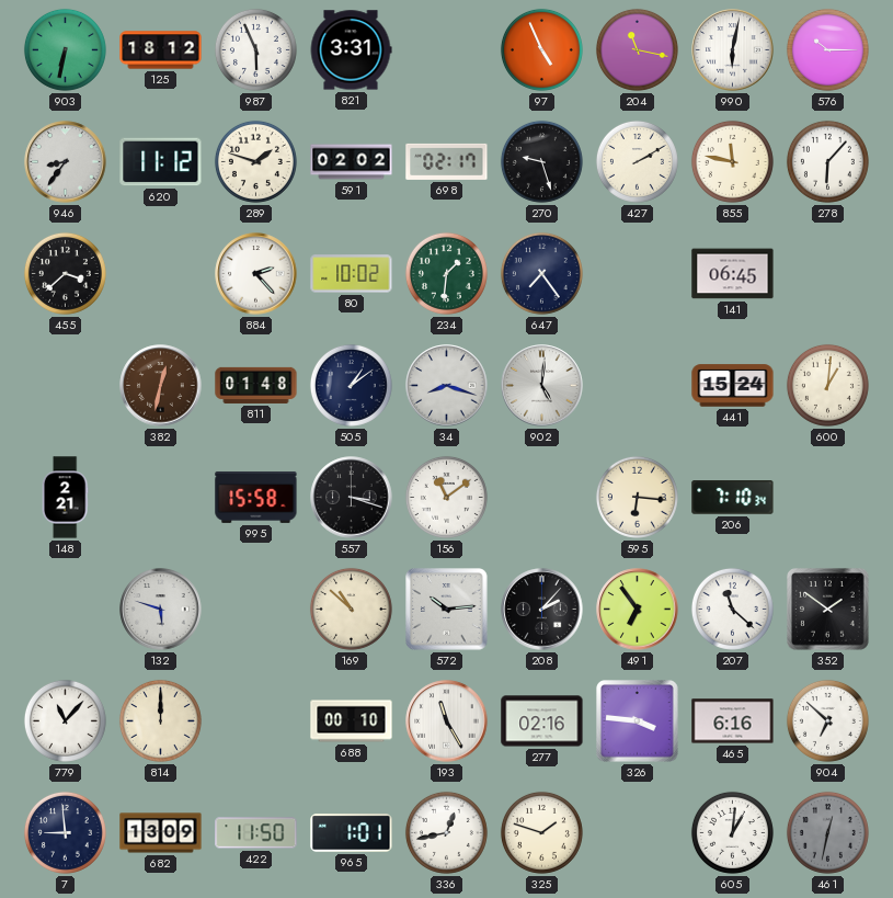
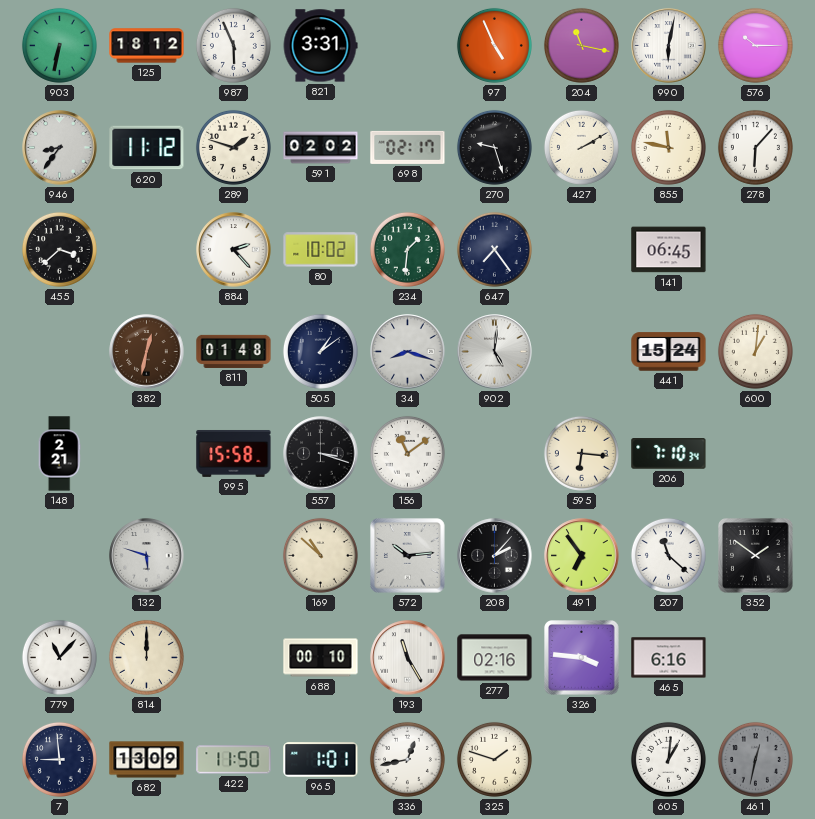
904: 6:52 -> none (827, 720)
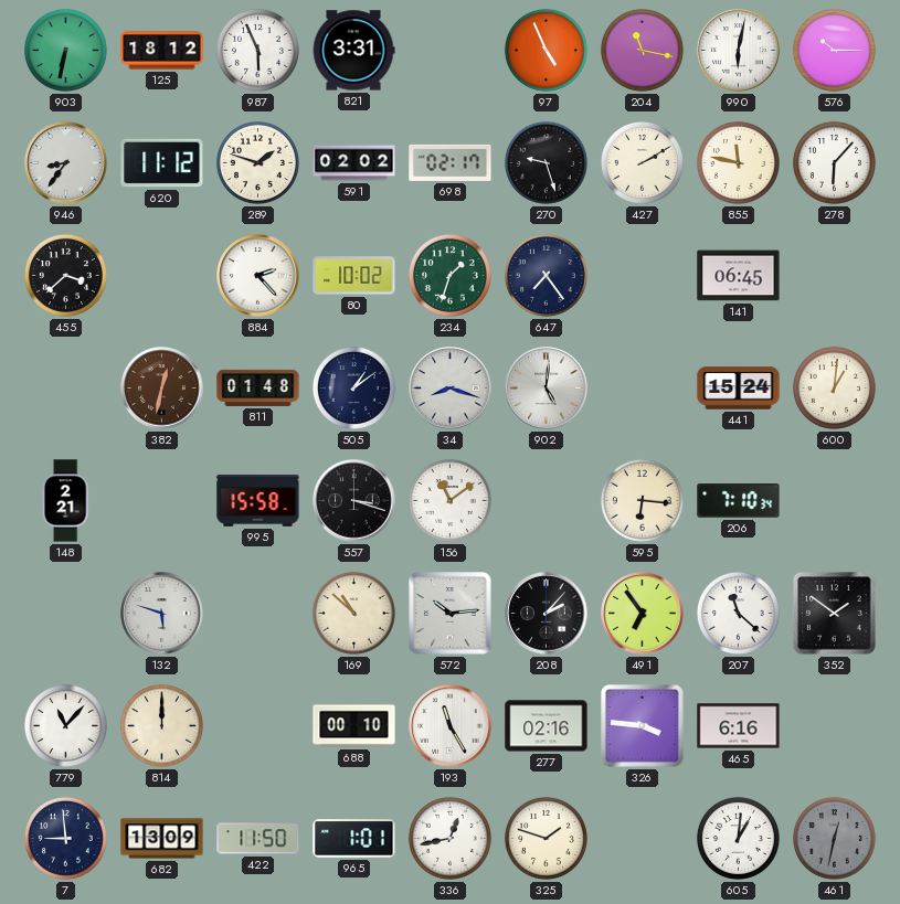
234: 1:31 -> 1:33 (449, 275)
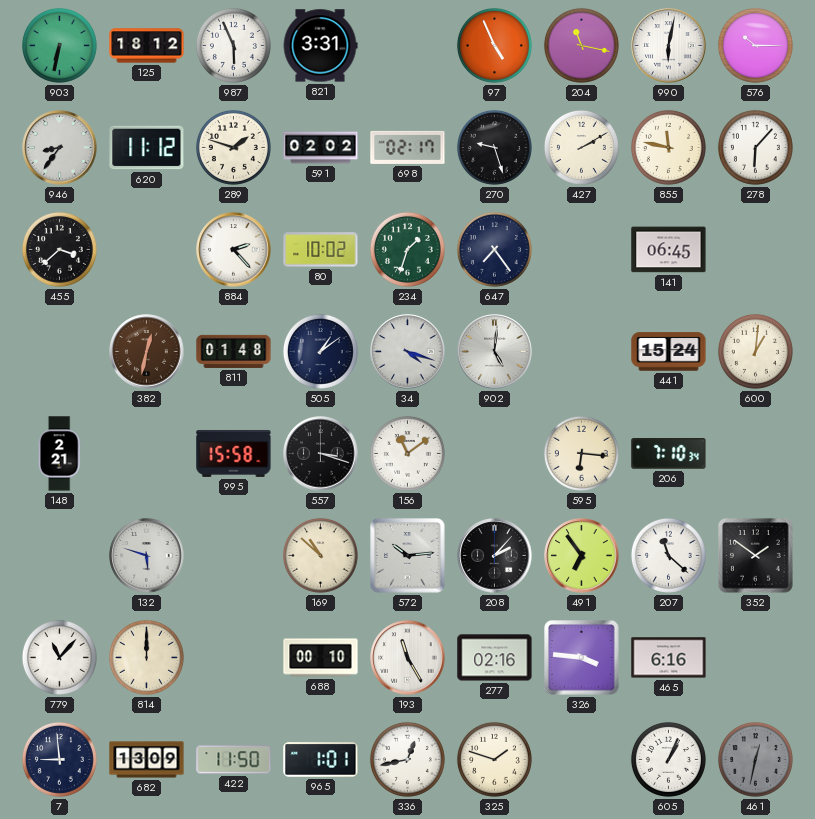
34: 8:18 -> 4:18 (408, 352)
605: 1:01 -> 1:04 (668, 759)
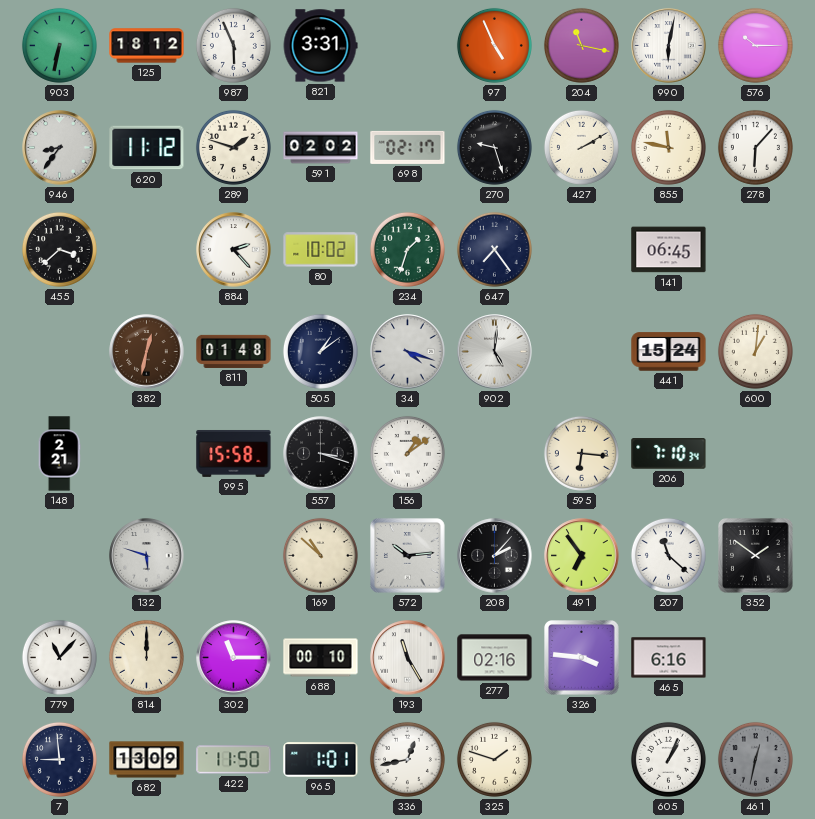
156: 11:09 -> 1:09 (407, 453)
302: none -> 11:15 (234, 658)
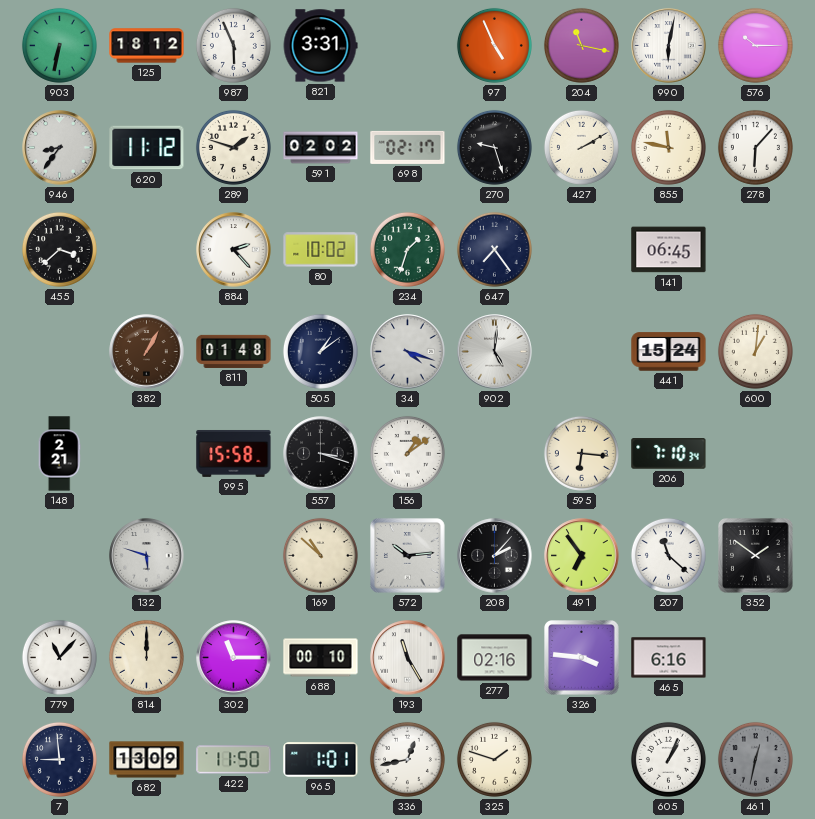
382: 12:32 -> 1:05 (147, 352)
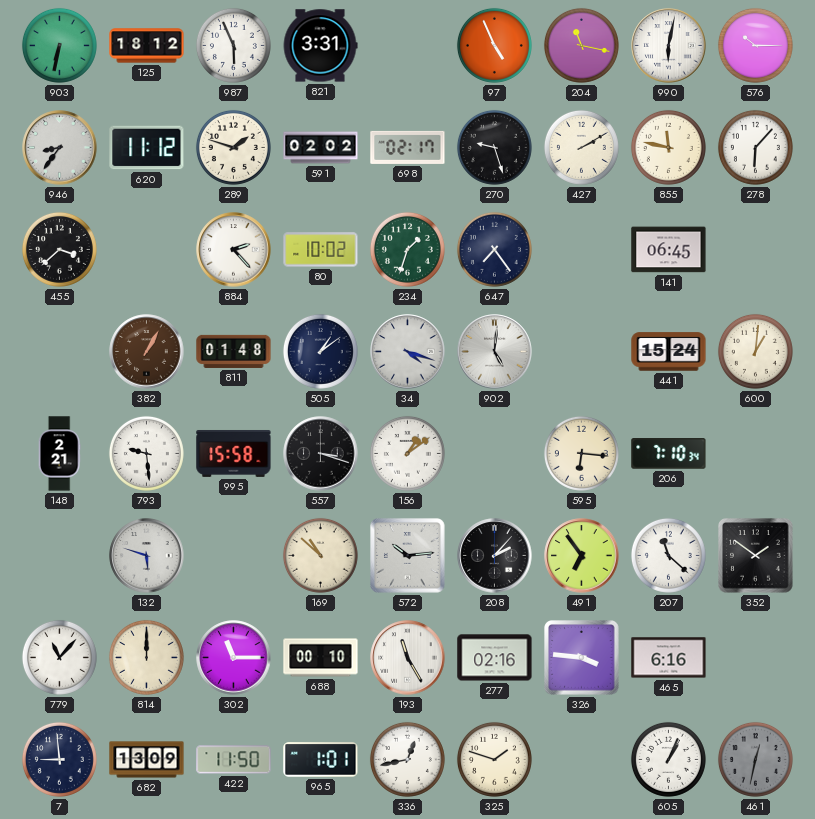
793: none -> 9:29 (146, 453)
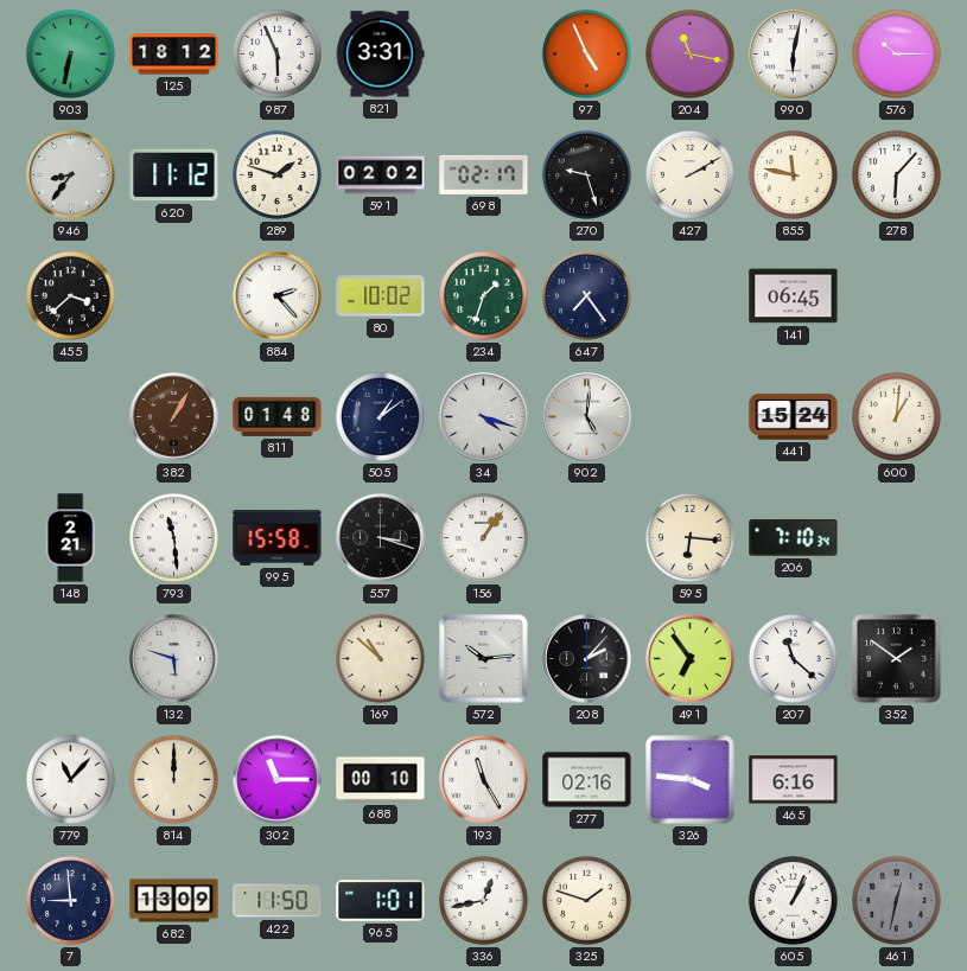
793: 9:29 -> 11:29 (173, 537)
156: 1:09 -> 1:06 (483, 537)
